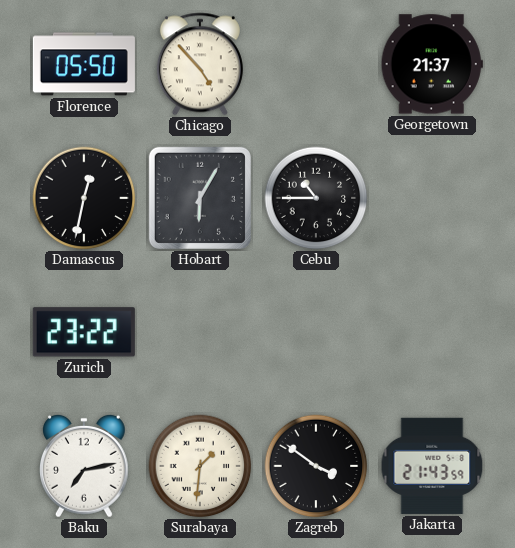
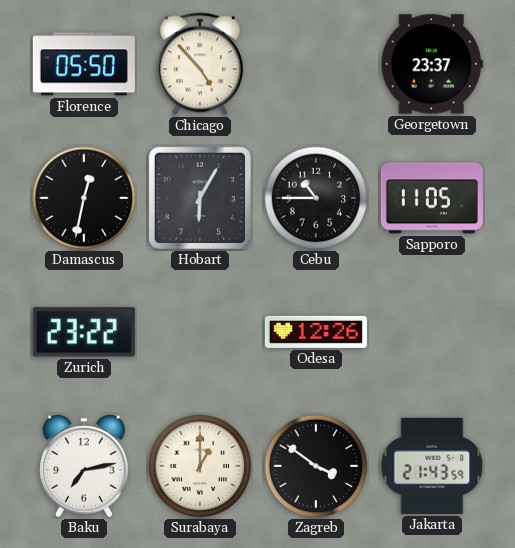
Georgetown: 21:37 -> 23:37 (432, 64)
Sapporo: none -> 11:05 (432, 198)
Odesa: none -> 12:26 (316, 332)
Surabaya: 1:31 -> 1:00 (200, 466)
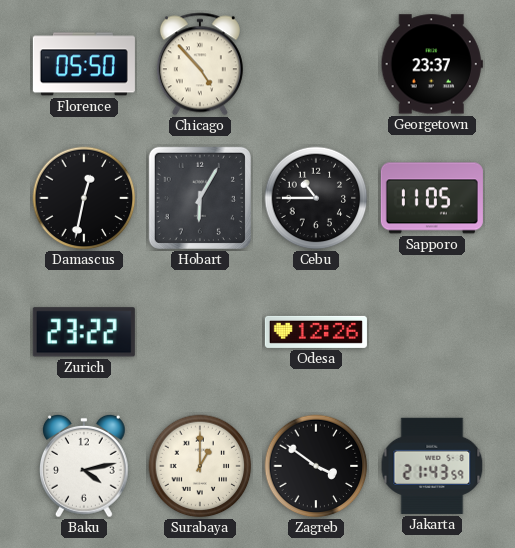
Baku: 7:13 -> 4:13 (85, 466)
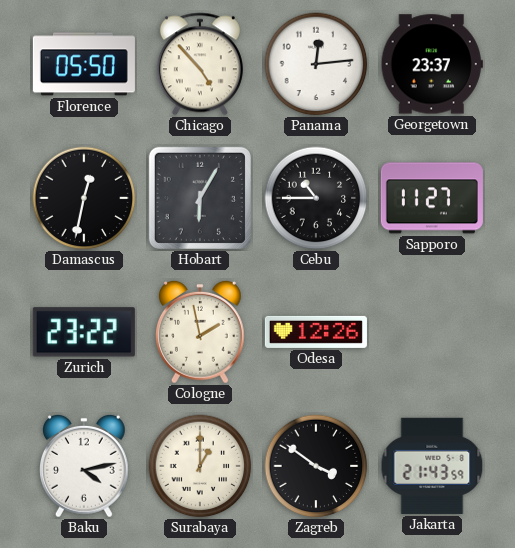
Panama: none -> 12:14 (316, 64)
Sapporo: 11:05 -> 11:27 (432, 198)
Cologne: none -> 1:58 (201, 332)
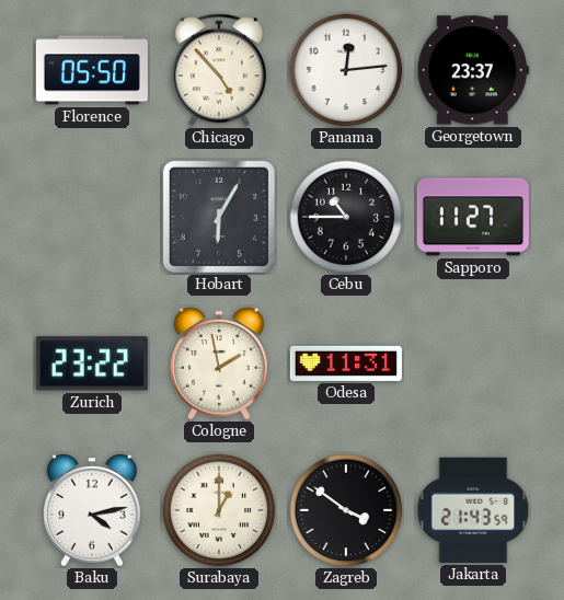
Damascus: 12:32 -> none (84, 198)
Odesa: 12:26 -> 11:31 (346, 364)
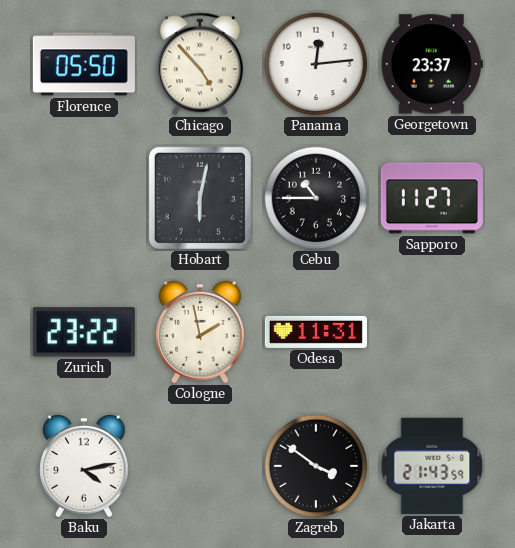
Hobart: 6:05 -> 6:02 (200, 198)
Surabaya: 1:00 -> none (219, 510)
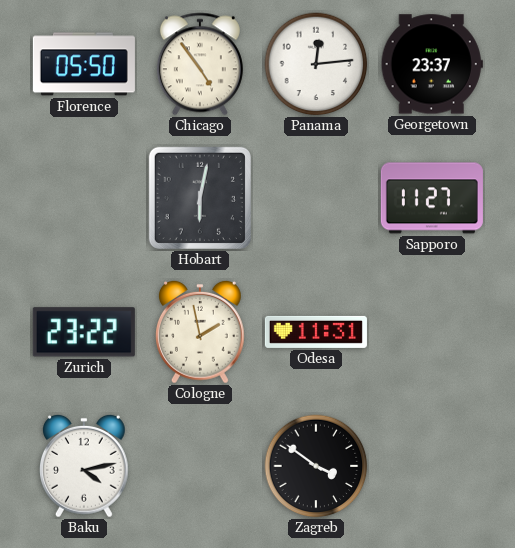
Chicago: 4:53 -> 4:54 (200, 64)
Cebu: 10:45 -> none (316, 198)
Jakarta: 21:43 -> none (432, 466)
